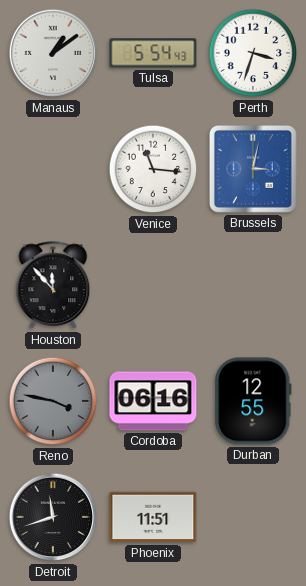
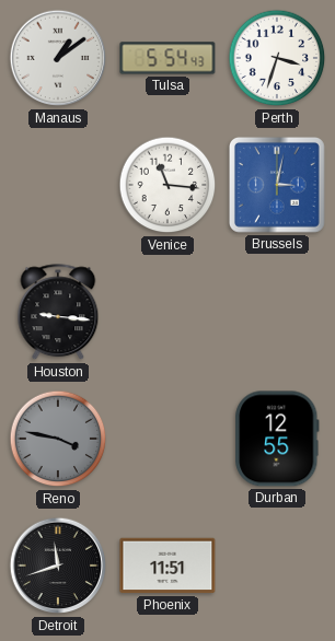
Houston: 11:53 -> 9:16 (58, 313)
Cordoba: 06:16 -> none (153, 401)
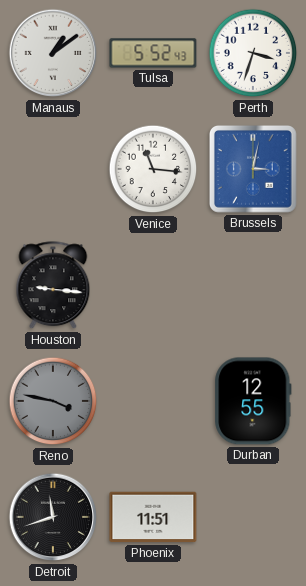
Tulsa: 5:54 -> 5:52 (153, 53)
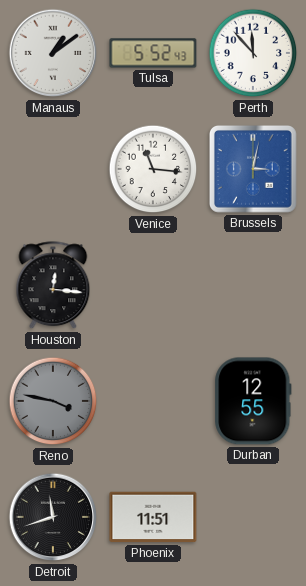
Perth: 3:33 -> 11:53 (253, 53)
Houston: 9:16 -> 12:16 (53, 286)
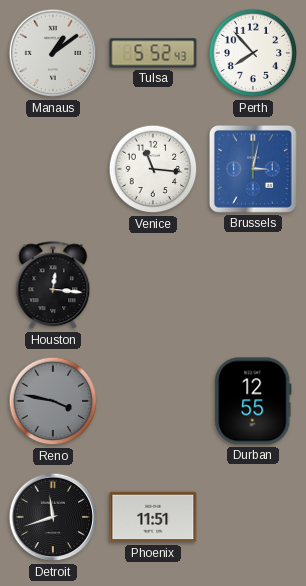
Perth: 11:53 -> 7:53 (253, 53)
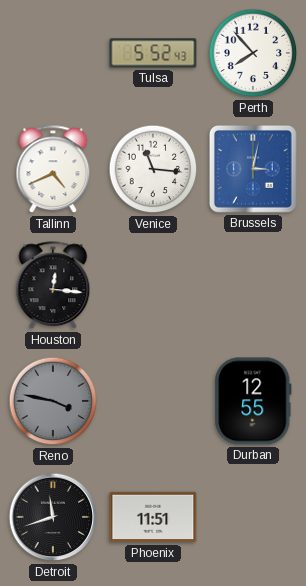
Manaus: 1:09 -> none (53, 53)
Tallinn: none -> 4:41 (53, 170)
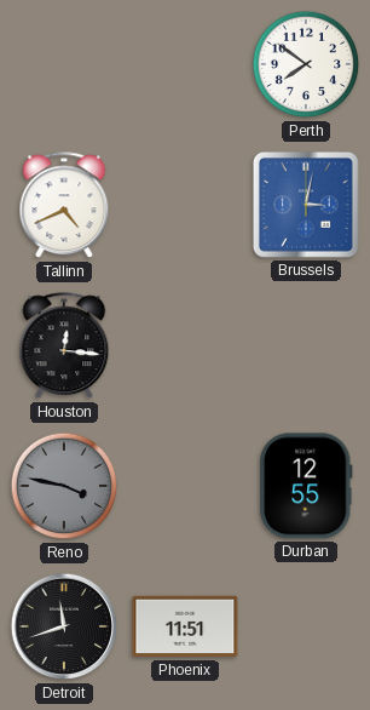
Tulsa: 5:52 -> none (153, 53)
Perth: 7:53 -> 7:51 (306, 64)
Venice: 11:16 -> none (153, 169)
